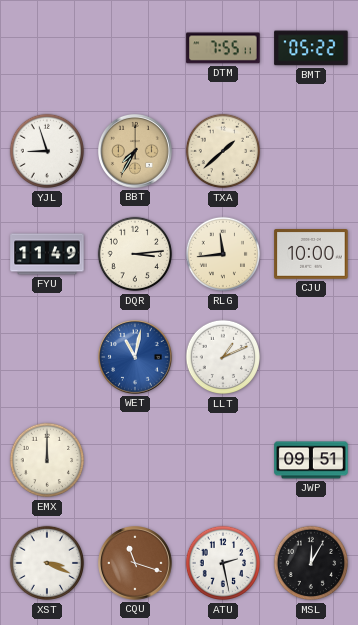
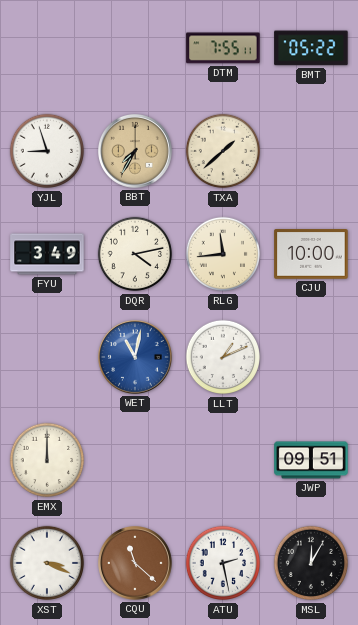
FYU: 11:49 -> 3:49 (47, 254)
DQR: 3:14 -> 4:13 (135, 254)
CQU: 11:18 -> 11:22 (136, 564)
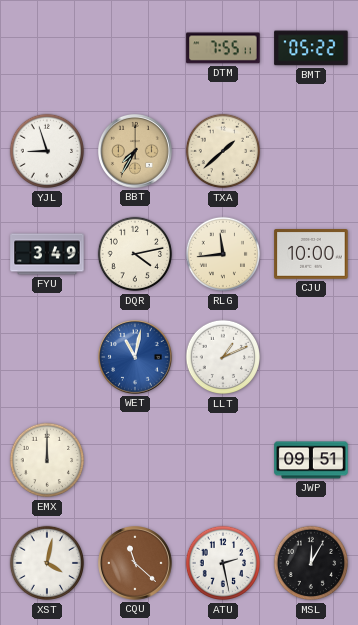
XST: 3:19 -> 4:02 (47, 563)
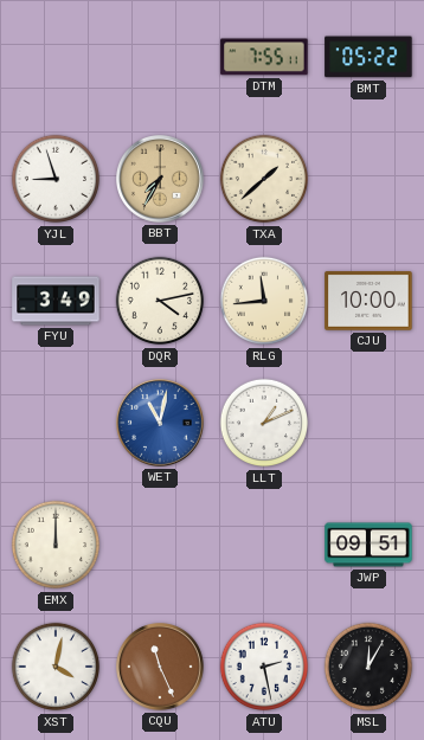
CQU: 11:22 -> 11:26 (161, 668)
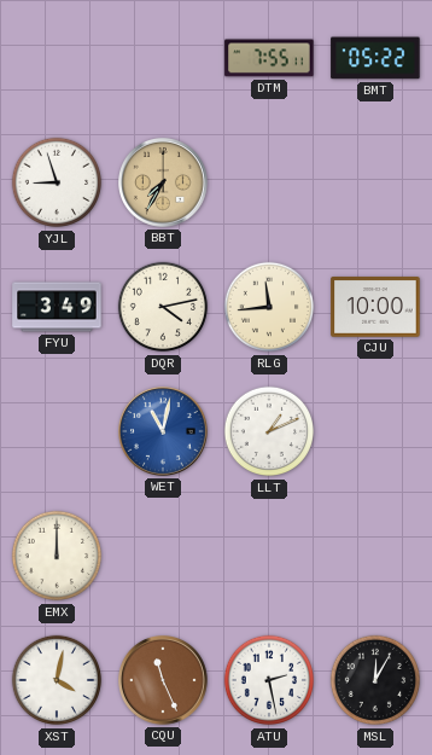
TXA: 1:38 -> none (264, 179)
JWP: 09:51 -> none (368, 545)
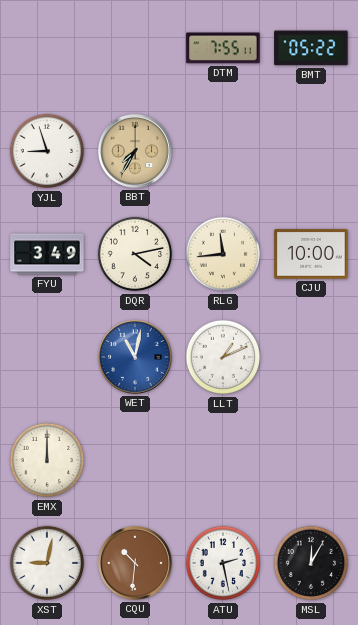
XST: 4:02 -> 9:02 (47, 563)
CQU: 11:26 -> 10:31 (136, 564)
